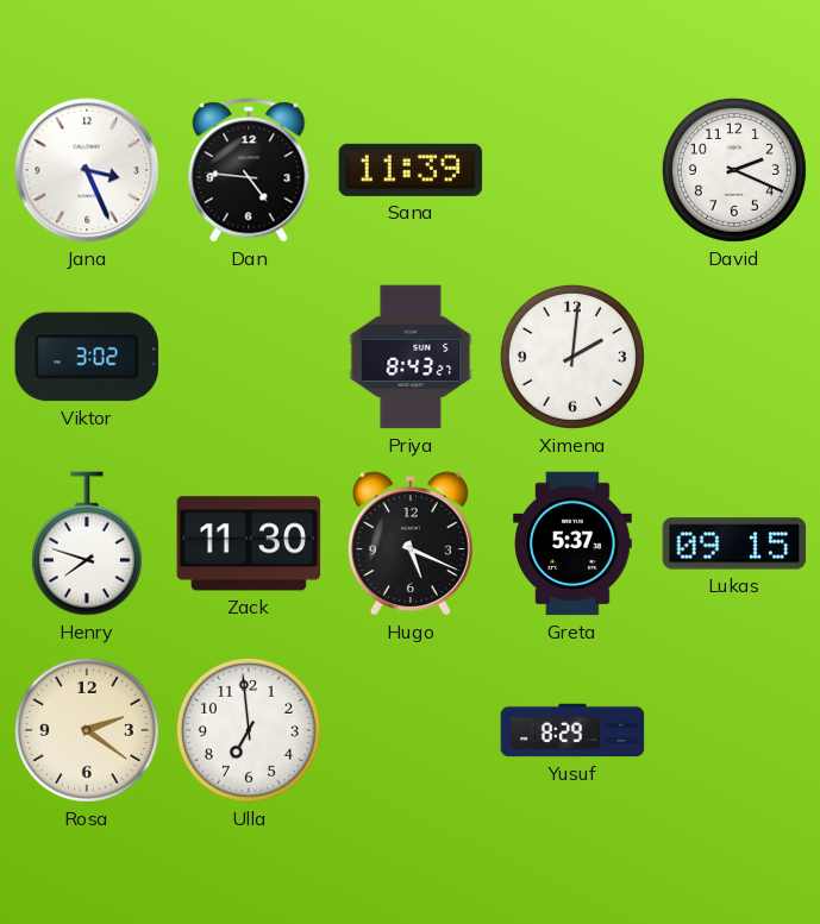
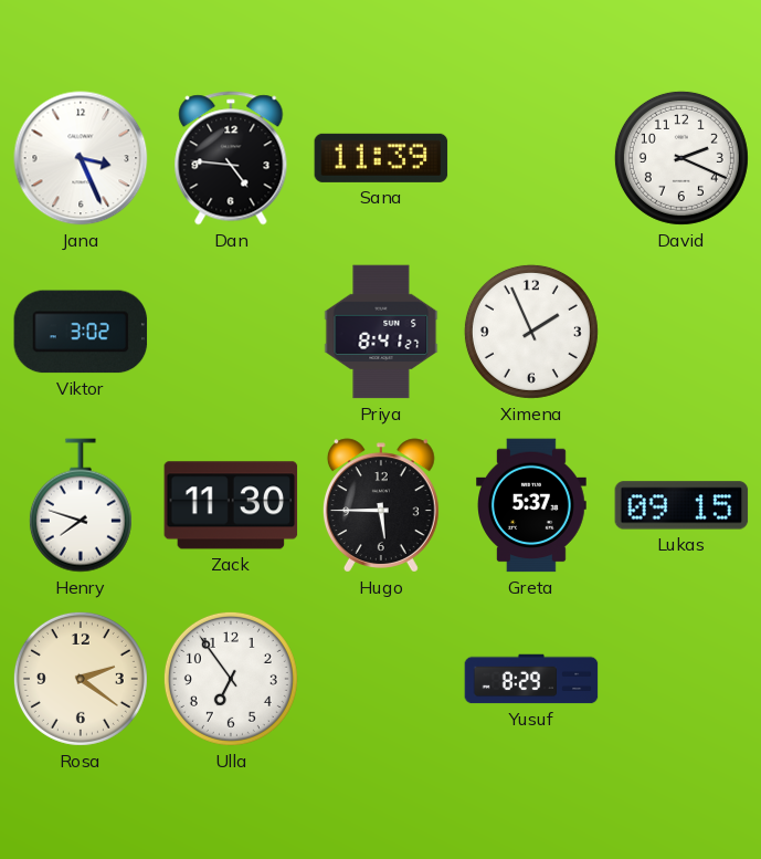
Priya: 8:43 -> 8:41 (381, 332)
Ximena: 2:01 -> 1:56 (531, 332)
Hugo: 5:19 -> 5:45 (381, 505)
Ulla: 6:59 -> 6:54 (231, 679)
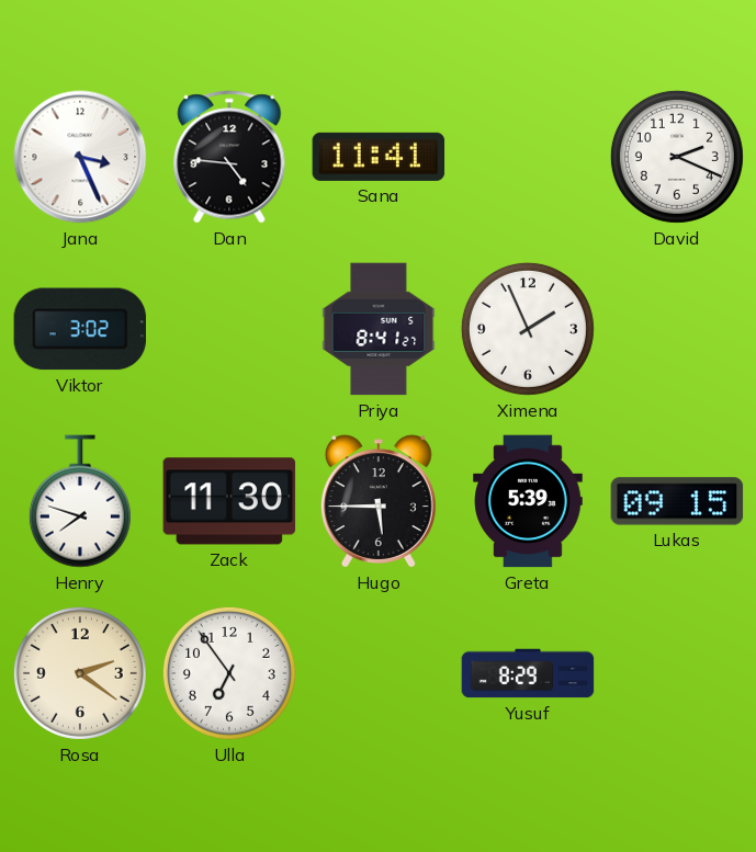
Sana: 11:39 -> 11:41 (379, 157)
Greta: 5:37 -> 5:39 (529, 501)
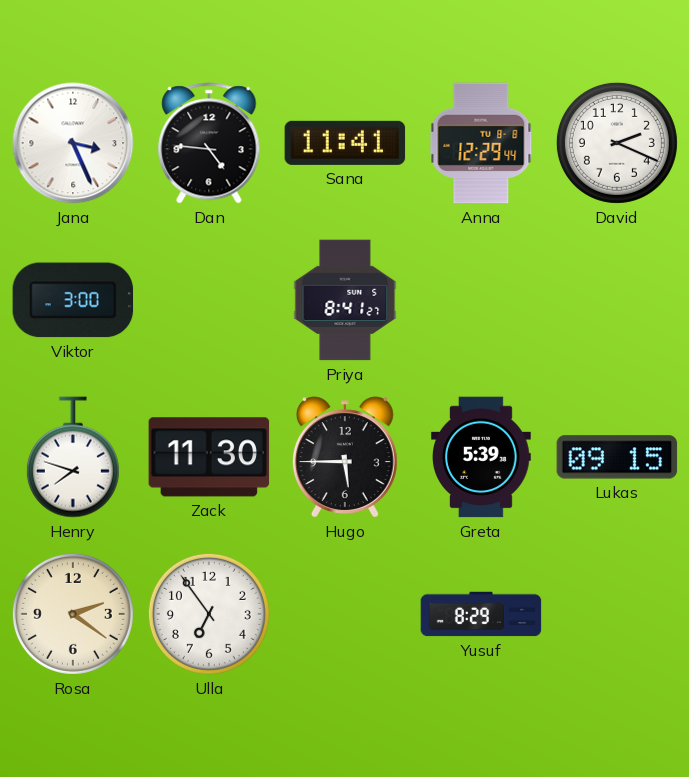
Anna: none -> 12:29 (481, 143)
Viktor: 3:02 -> 3:00 (73, 300)
Ximena: 1:56 -> none (528, 329)
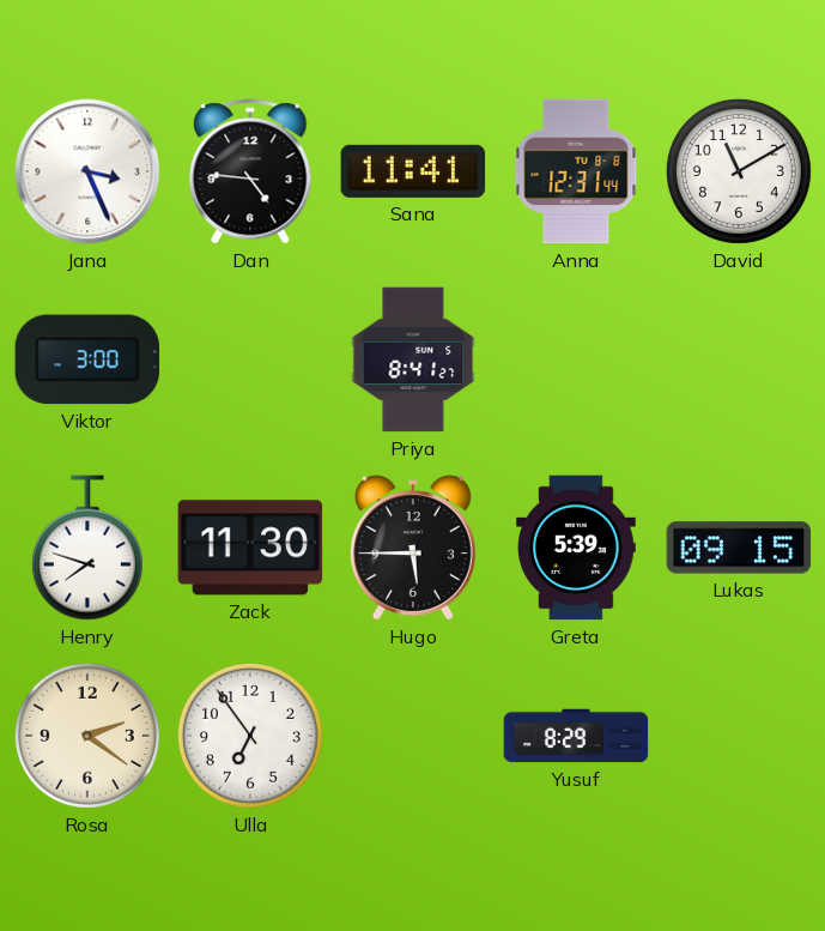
Anna: 12:29 -> 12:31 (576, 171)
David: 2:19 -> 11:10 (739, 171)
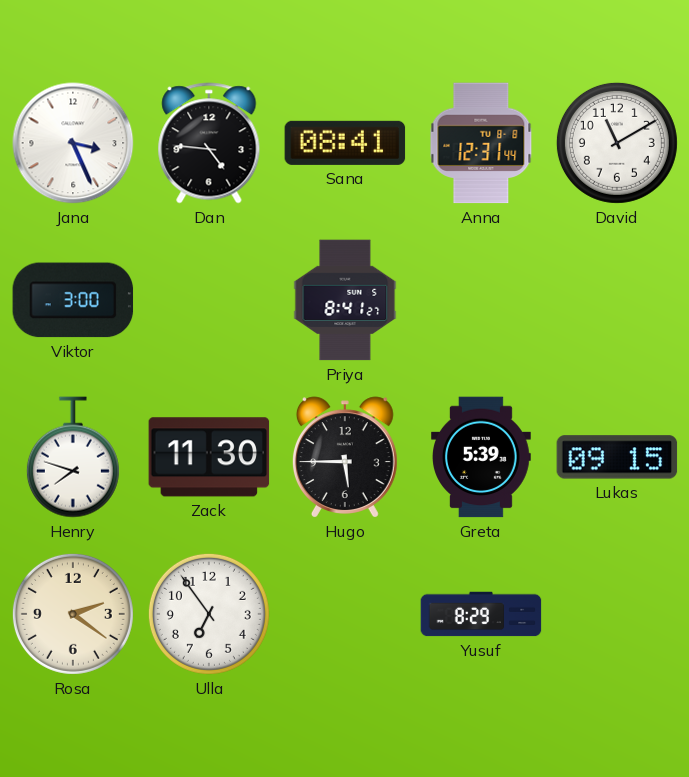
Sana: 11:41 -> 08:41 (345, 143)
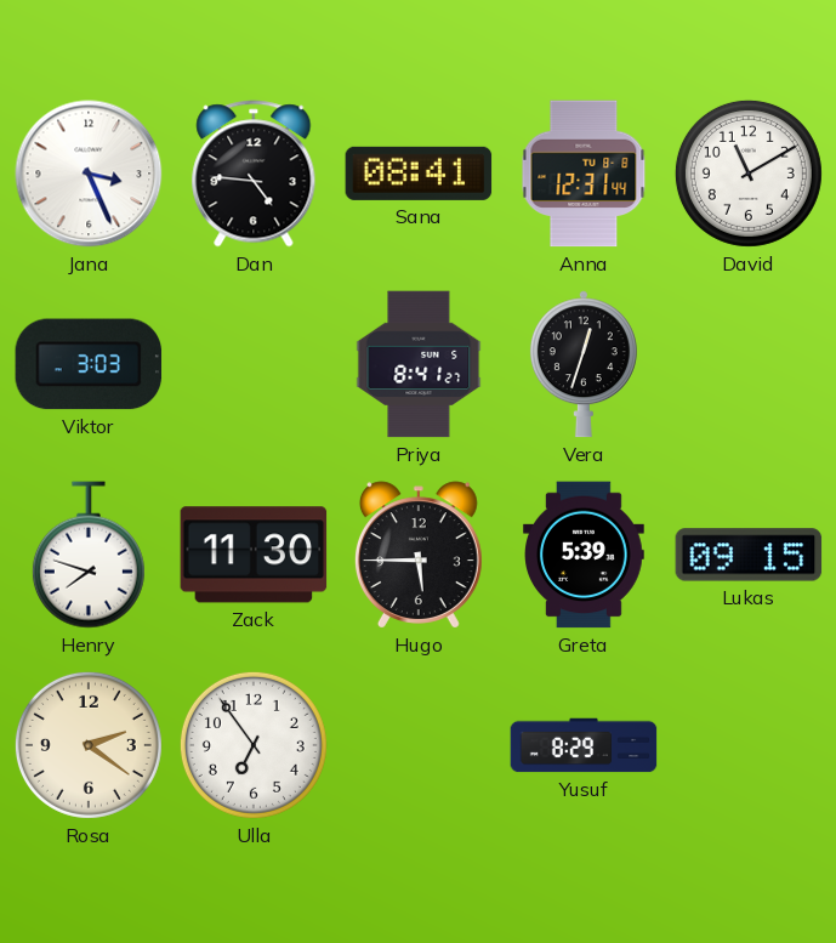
Viktor: 3:00 -> 3:03 (89, 364)
Vera: none -> 12:33 (584, 364)
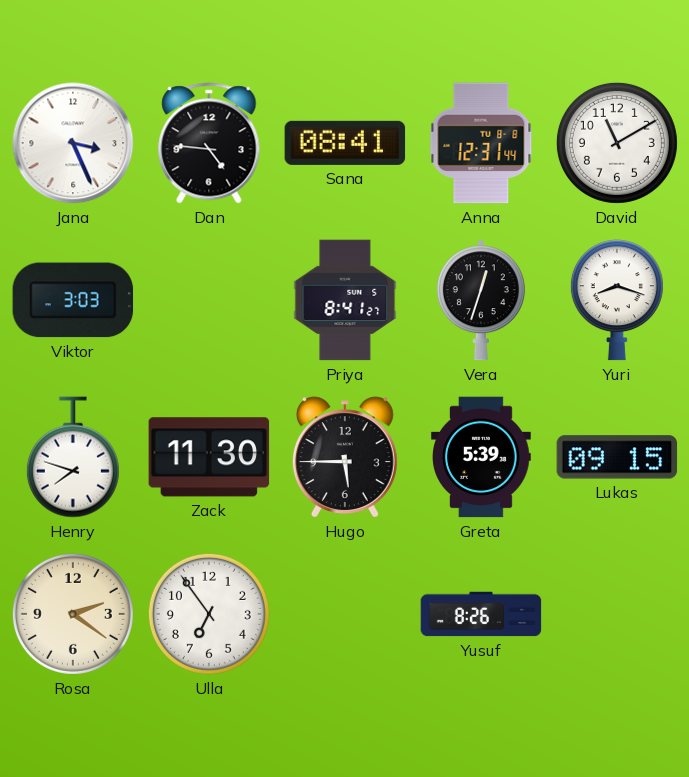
Yuri: none -> 8:18 (617, 300)
Yusuf: 8:29 -> 8:26 (481, 614)
